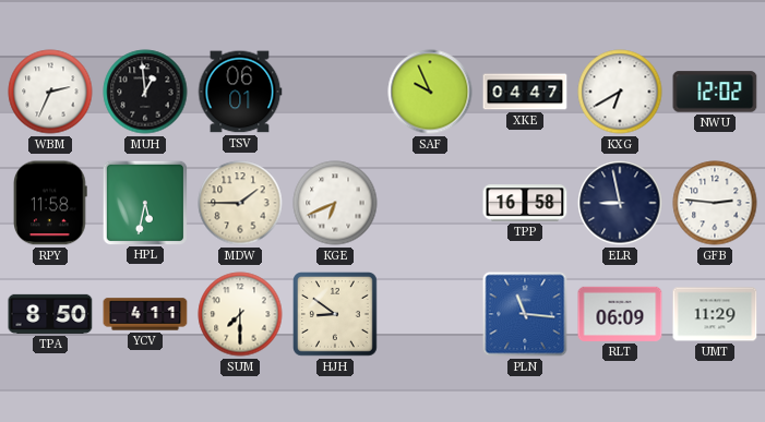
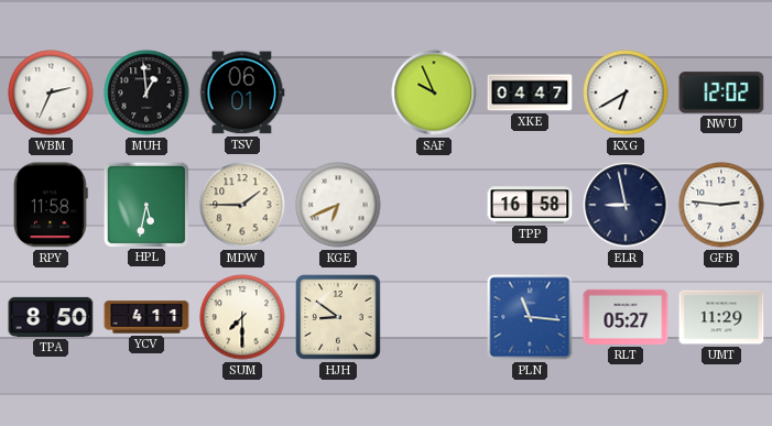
RLT: 06:09 -> 05:27 (626, 317)
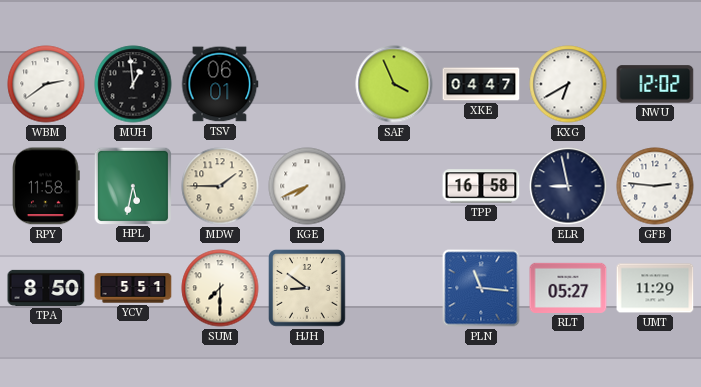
WBM: 2:34 -> 2:39 (46, 84)
SAF: 9:56 -> 3:56 (394, 84)
KGE: 6:41 -> 7:41 (307, 186)
YCV: 4:11 -> 5:51 (133, 288)
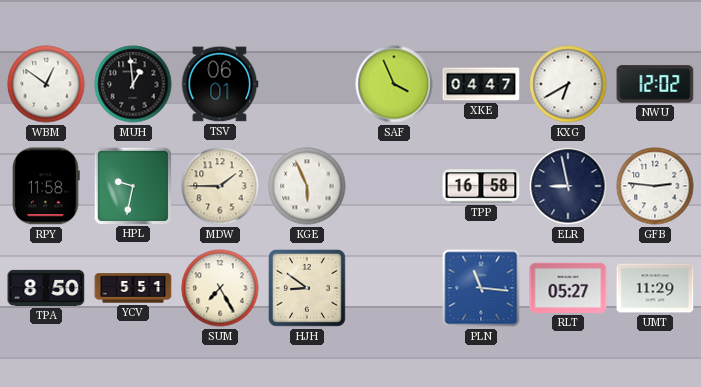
WBM: 2:39 -> 12:51 (46, 84)
HPL: 5:32 -> 9:32 (132, 185)
KGE: 7:41 -> 5:56 (307, 186)
SUM: 7:30 -> 7:25 (220, 288)
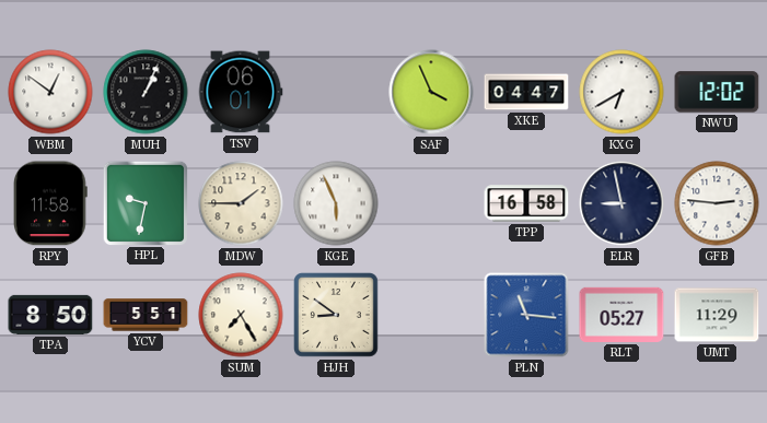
MUH: 12:59 -> 1:04 (146, 92)
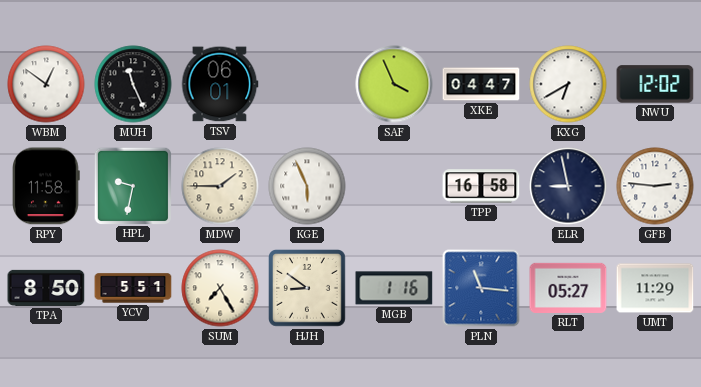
MUH: 1:04 -> 11:26 (133, 84)
MGB: none -> 1:16 (394, 288)
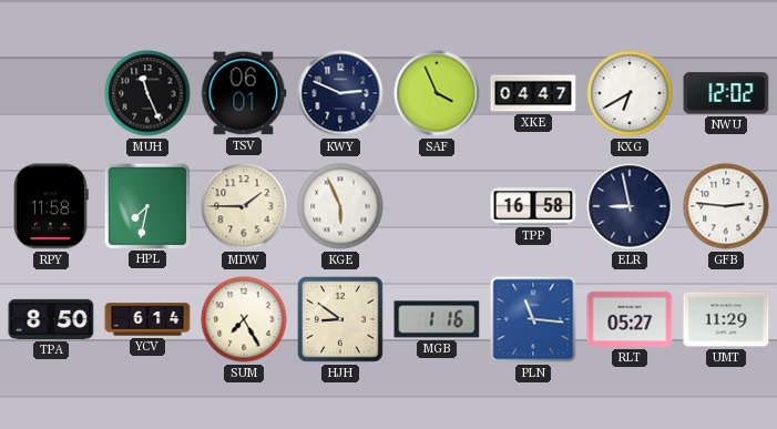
WBM: 12:51 -> none (46, 84)
KWY: none -> 2:49 (340, 93)
HPL: 9:32 -> 7:32 (146, 205)
YCV: 5:51 -> 6:14 (147, 319)
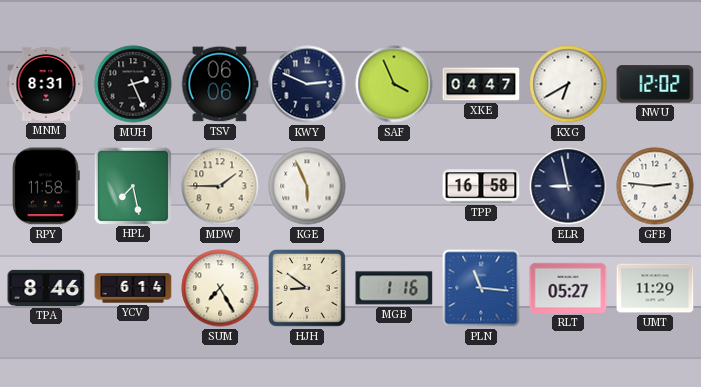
MNM: none -> 8:31 (46, 84)
MUH: 11:26 -> 2:26 (133, 84)
TSV: 06:01 -> 06:06 (220, 84)
HPL: 7:32 -> 7:28 (132, 185)
TPA: 8:50 -> 8:46 (46, 288)
